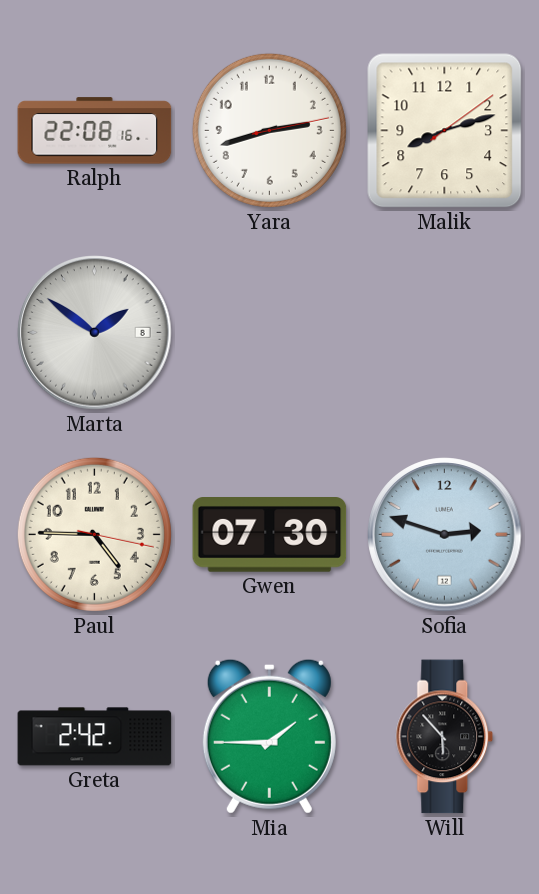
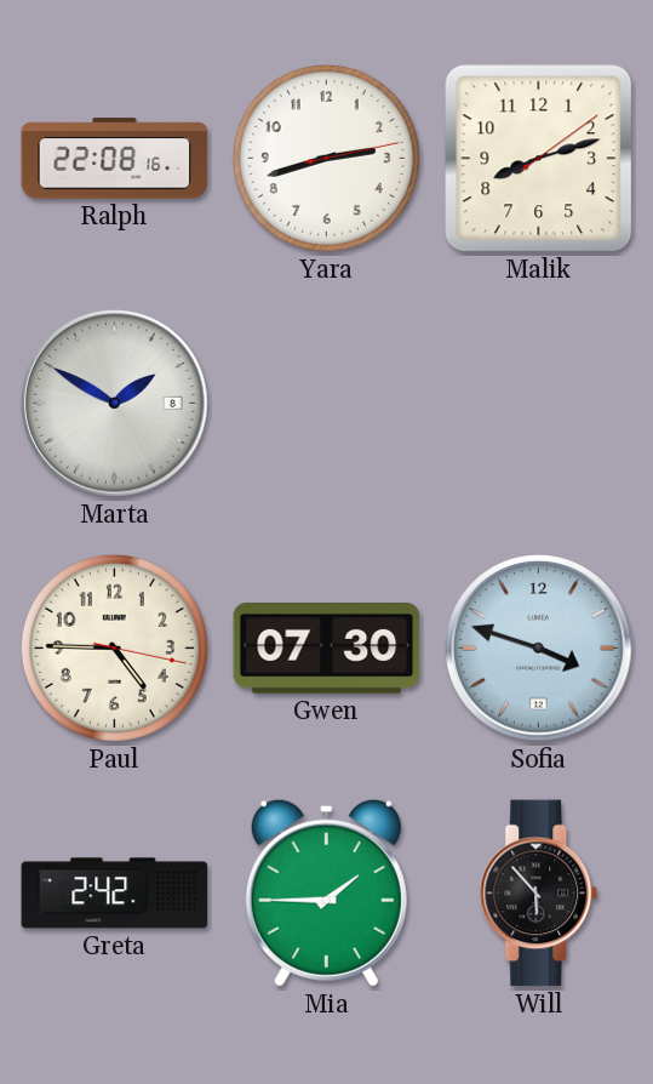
Marta: 1:51 -> 1:50 (115, 404)
Sofia: 2:48 -> 3:48 (539, 649)
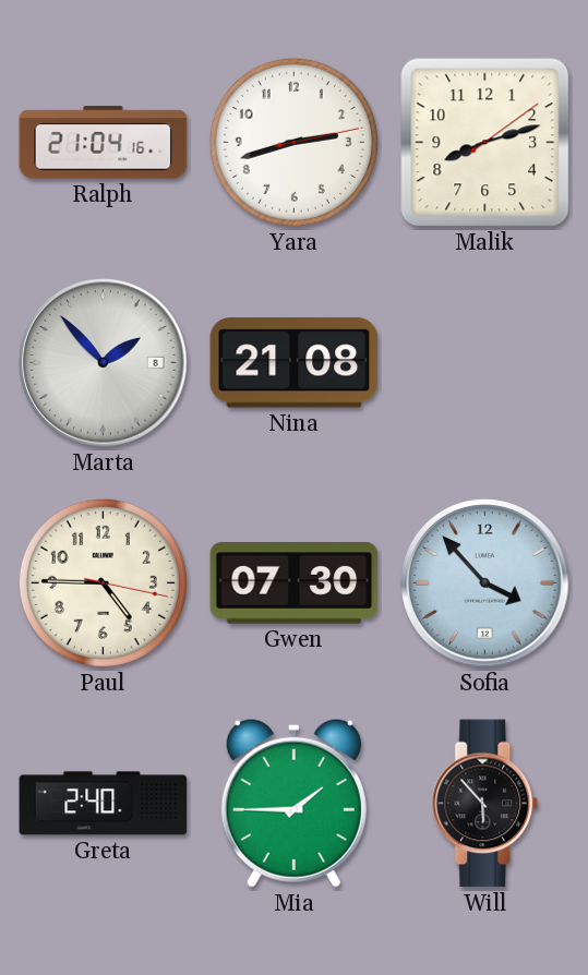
Ralph: 22:08 -> 21:04 (104, 143)
Marta: 1:50 -> 1:53 (104, 363)
Nina: none -> 21:08 (295, 363)
Sofia: 3:48 -> 3:53 (485, 583)
Greta: 2:42 -> 2:40 (104, 804)
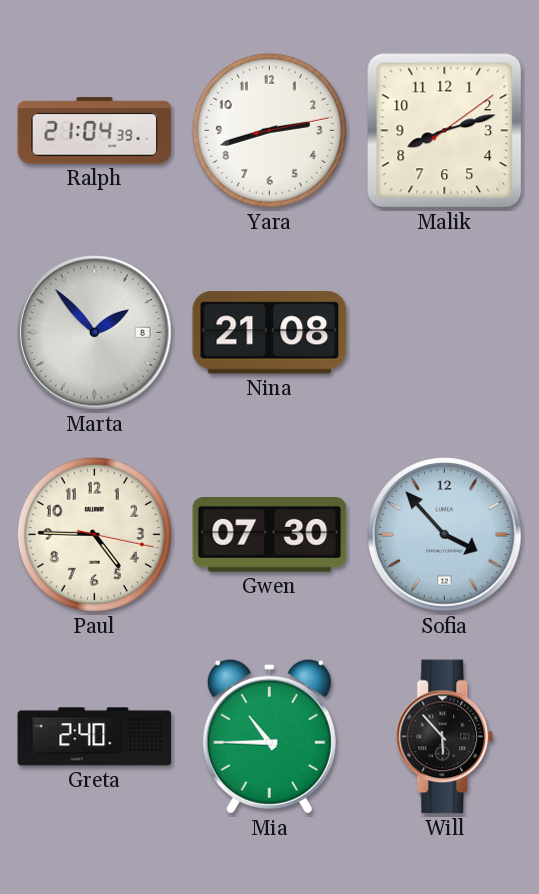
Ralph: 21:04:16 -> 21:04:39 (95, 131)
Mia: 1:45 -> 10:45 (269, 736)
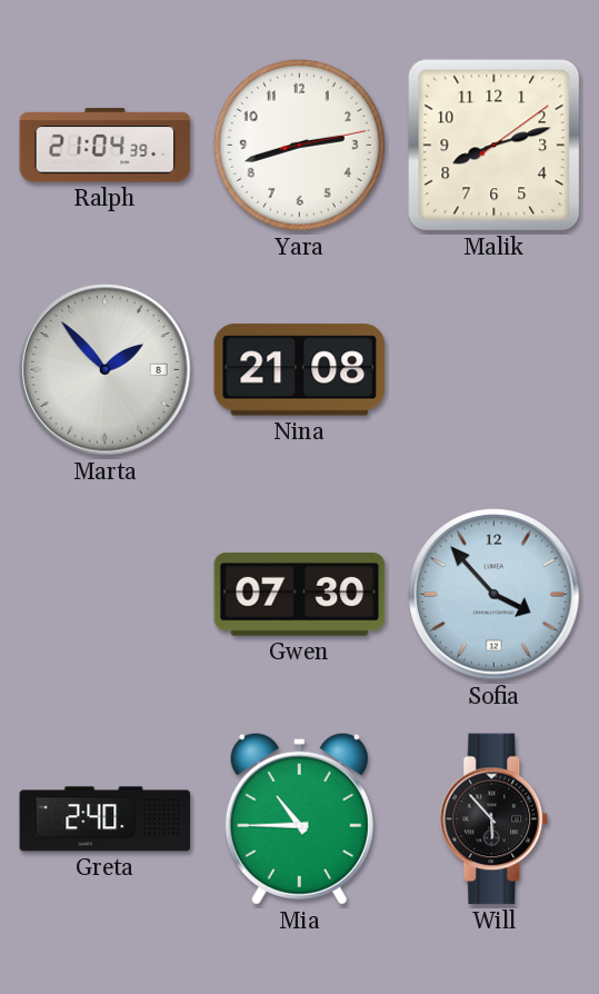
Paul: 4:45 -> none (94, 534)
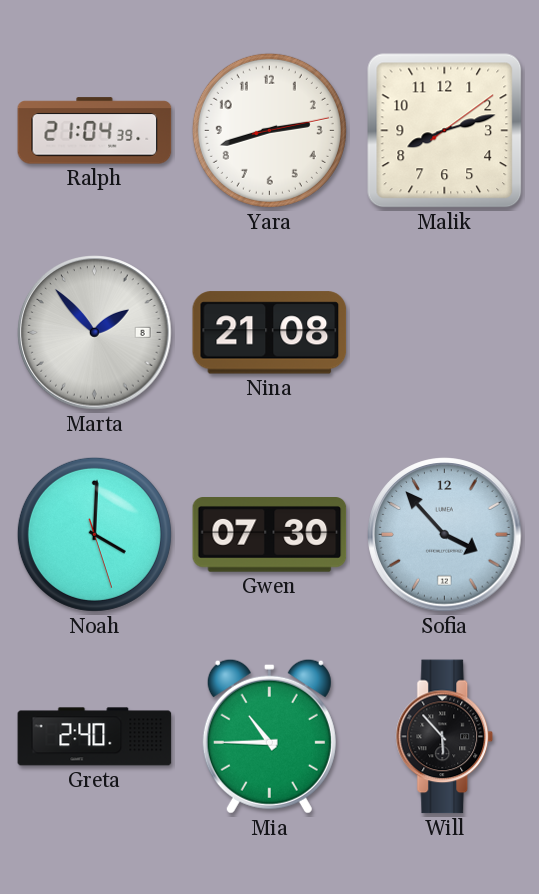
Noah: none -> 4:00 (94, 534)
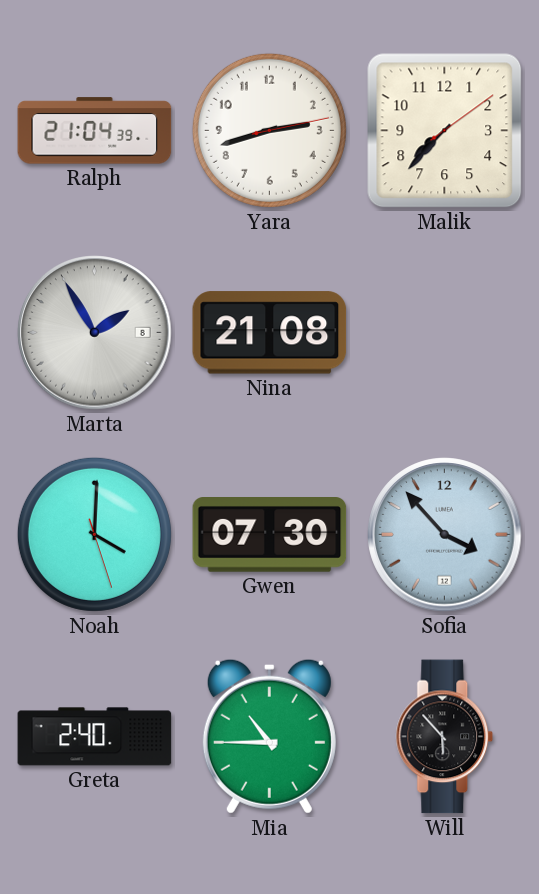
Malik: 8:12 -> 7:37 (445, 131)
Marta: 1:53 -> 1:55 (95, 333)
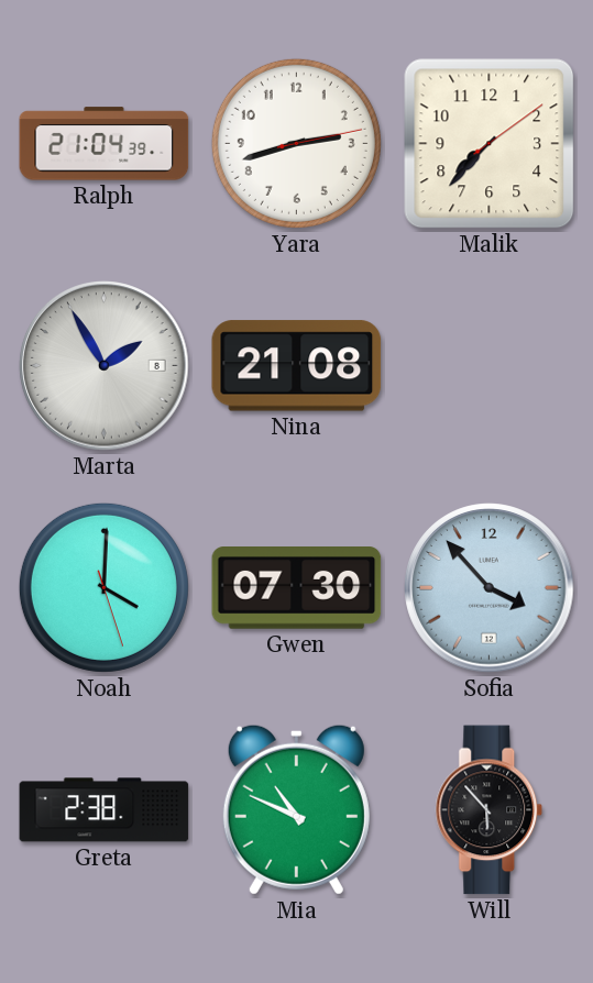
Greta: 2:40 -> 2:38 (105, 810)
Mia: 10:45 -> 10:49 (296, 809)
